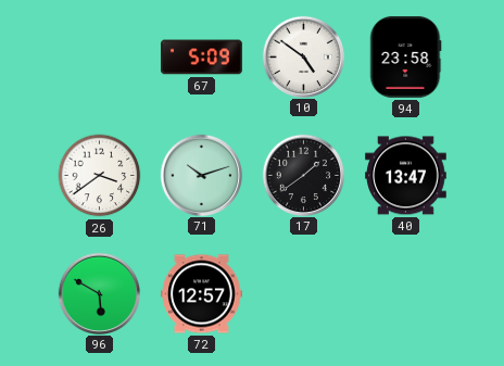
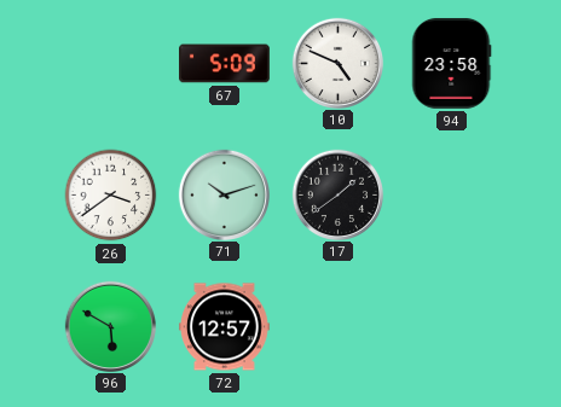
10: 4:51 -> 4:49 (337, 63)
40: 13:47 -> none (406, 176)
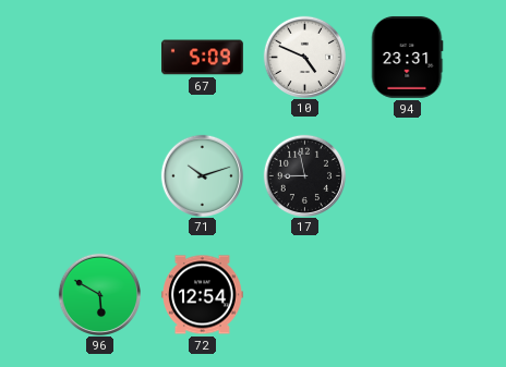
94: 23:58 -> 23:31 (408, 58)
26: 3:39 -> none (111, 196)
17: 1:39 -> 8:58 (304, 175)
72: 12:57 -> 12:54 (203, 295)
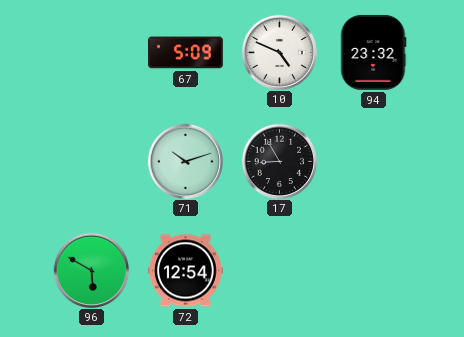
94: 23:31 -> 23:32 (374, 53)
17: 8:58 -> 8:55 (279, 161)
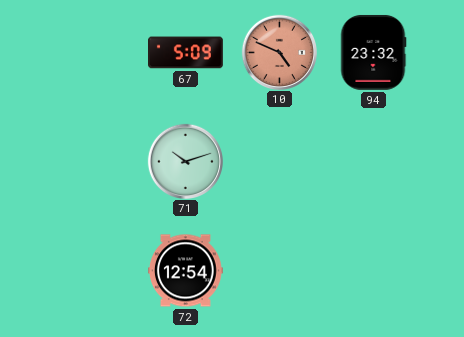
10 dial: white -> salmon (279, 52)
17: 8:55 -> none (279, 161)
96: 5:50 -> none (91, 270)
